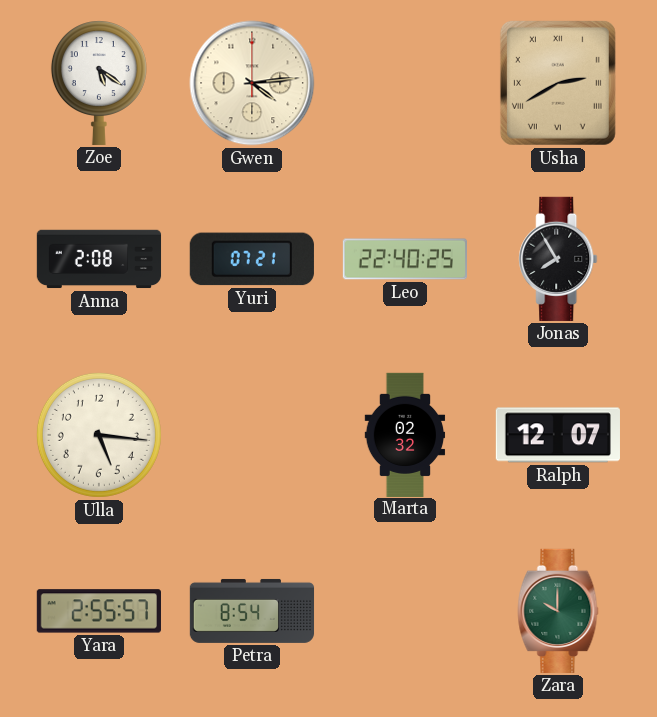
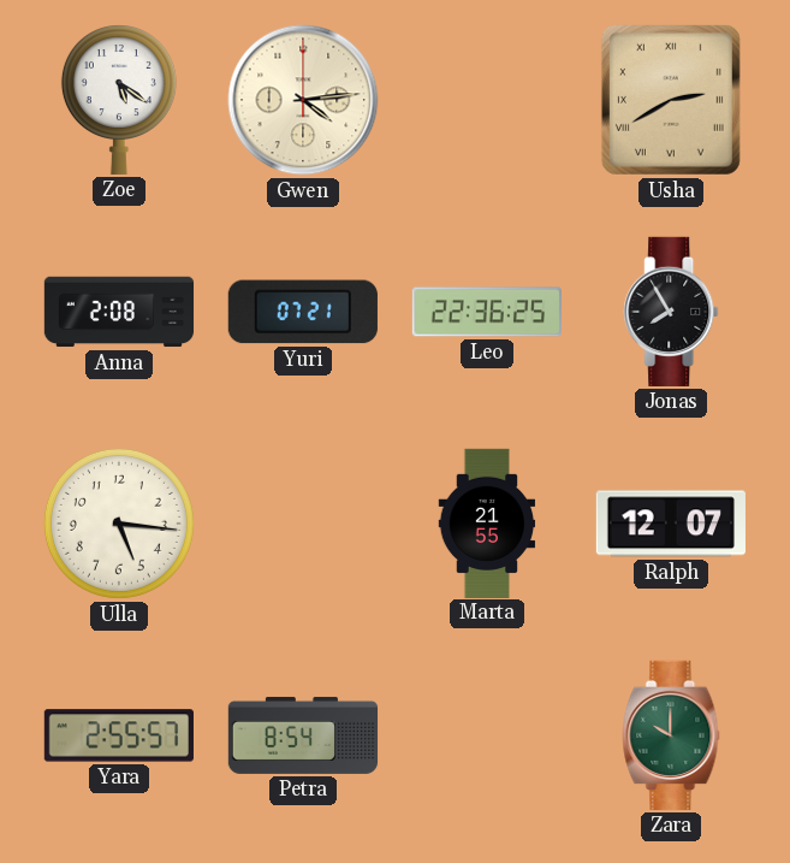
Leo: 22:40 -> 22:36 (486, 312)
Marta: 02:32 -> 21:55 (487, 522)
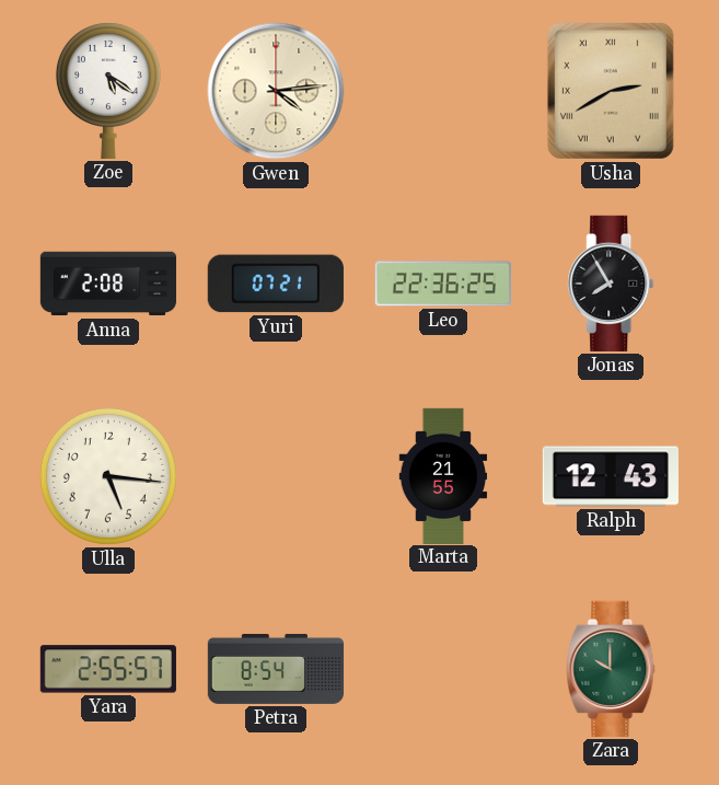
Ralph: 12:07 -> 12:43 (611, 476)
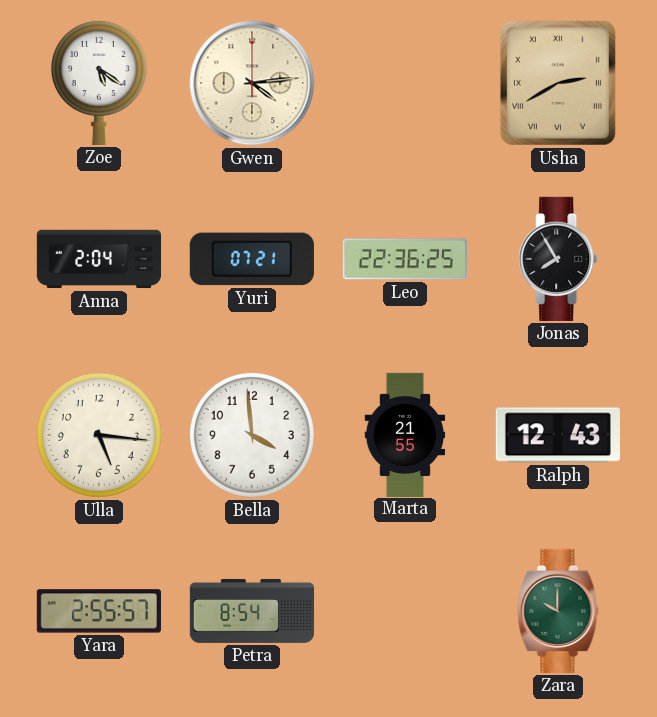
Anna: 2:08 -> 2:04 (99, 259)
Bella: none -> 3:59 (252, 435)
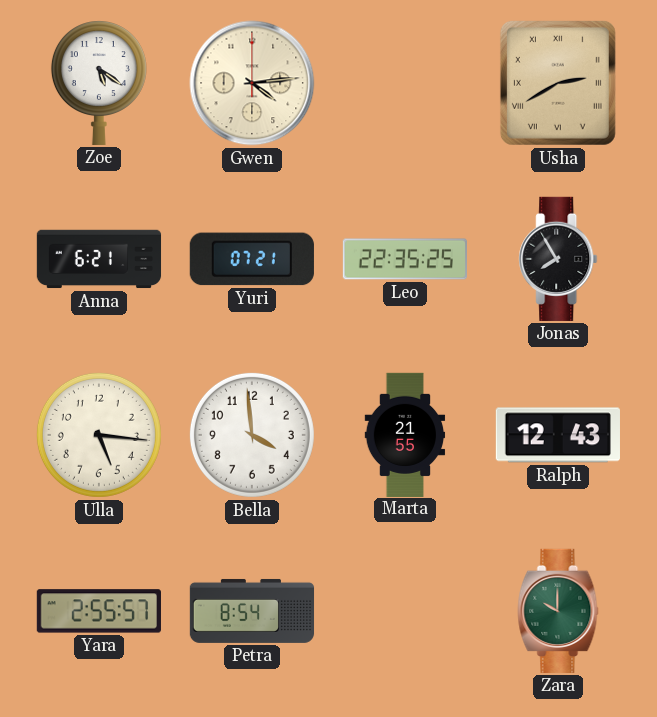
Anna: 2:04 -> 6:21 (99, 259)
Leo: 22:36 -> 22:35 (404, 259)
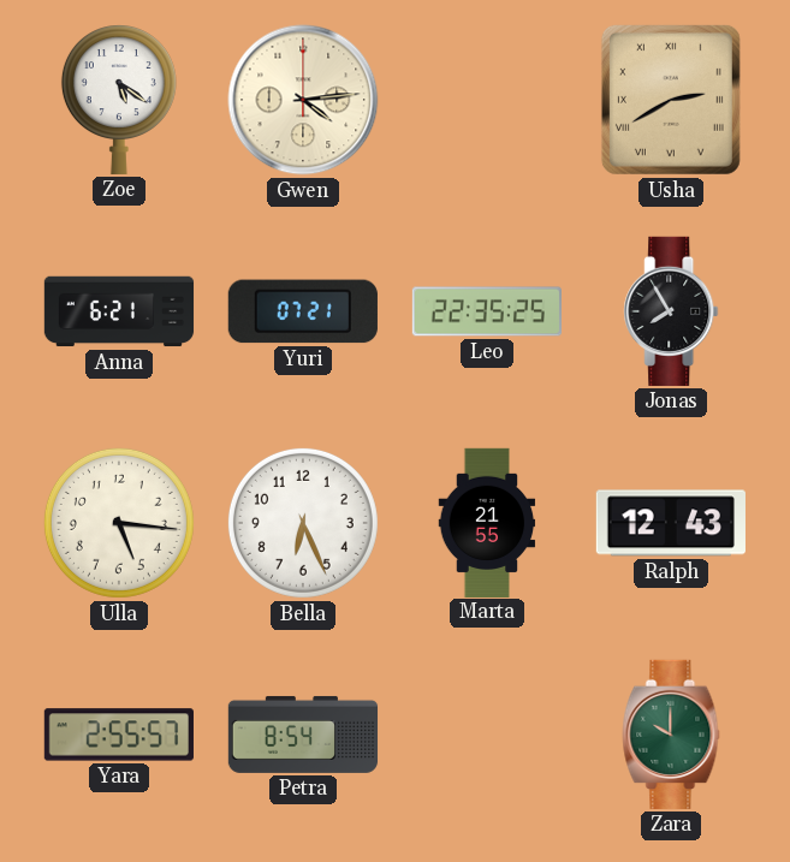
Bella: 3:59 -> 6:26 (303, 523)
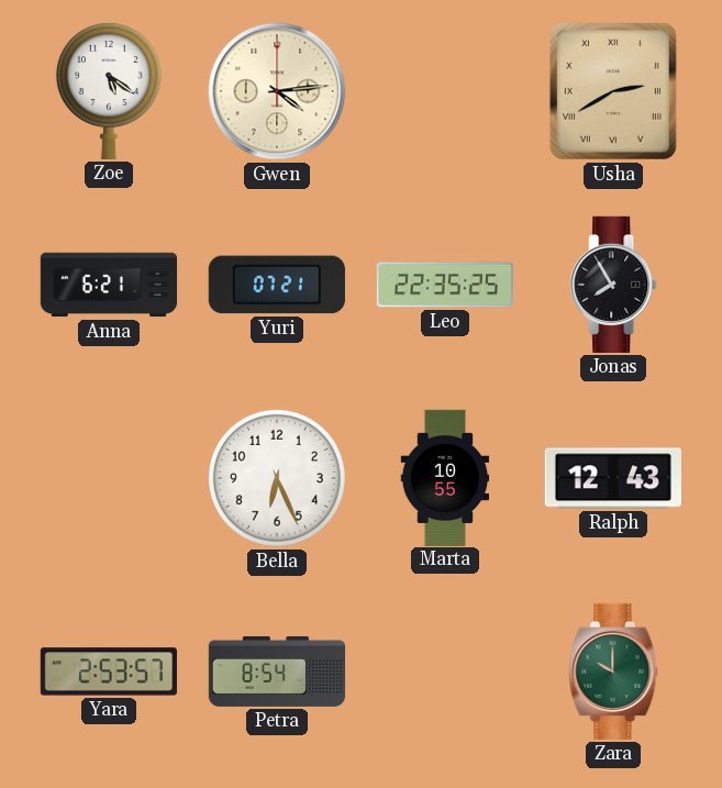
Ulla: 5:16 -> none (119, 523)
Marta: 21:55 -> 10:55 (445, 477)
Yara: 2:55 -> 2:53 (109, 672)
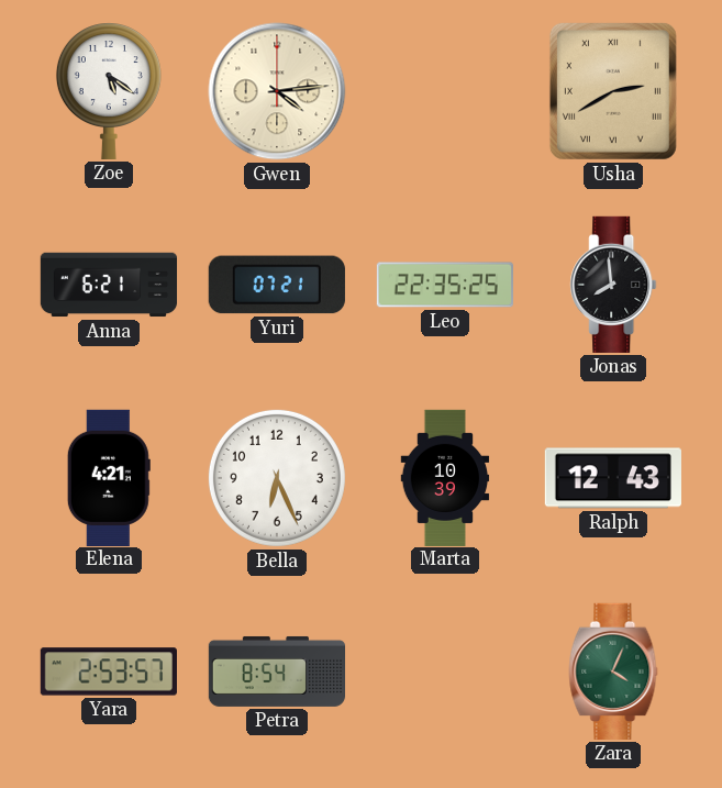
Jonas: 7:55 -> 7:59 (613, 285)
Elena: none -> 4:21 (109, 477)
Marta: 10:55 -> 10:39 (445, 477)
Zara: 10:00 -> 4:04 (613, 672)
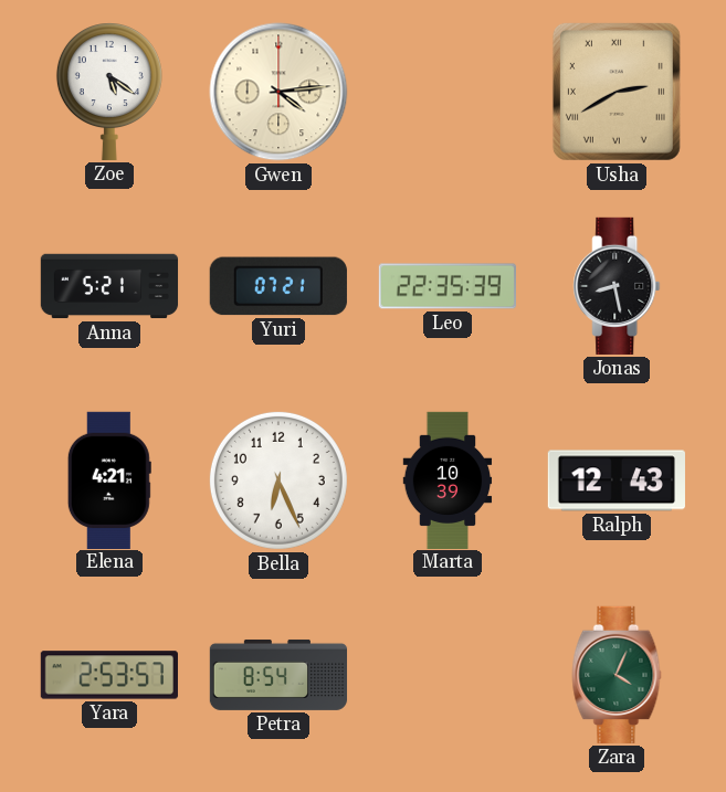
Anna: 6:21 -> 5:21 (109, 286)
Leo: 22:35:25 -> 22:35:39 (446, 286)
Jonas: 7:59 -> 8:28 (617, 286)
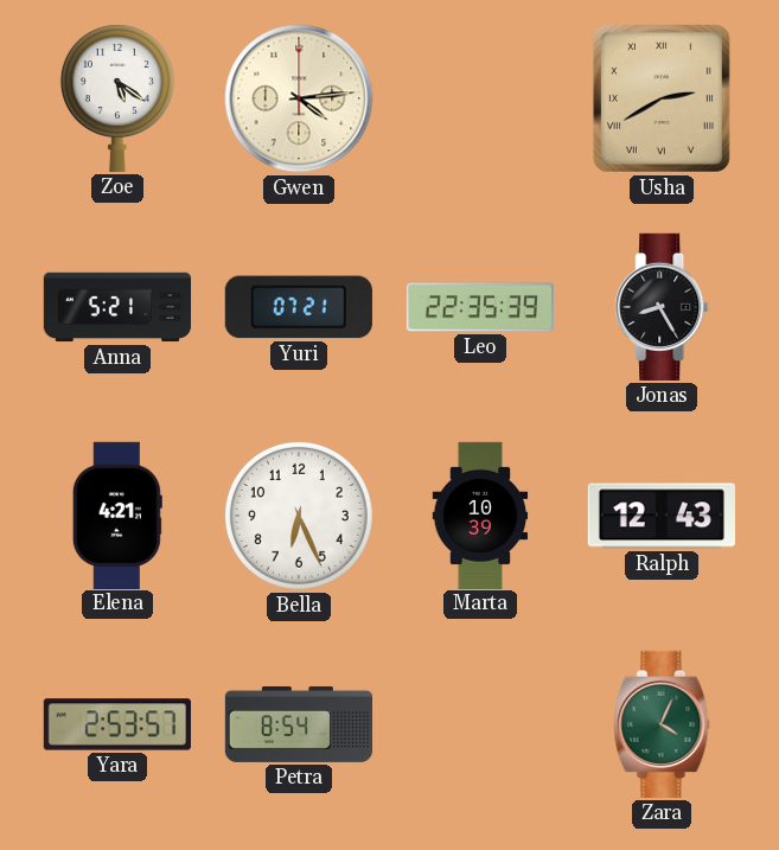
Jonas: 8:28 -> 8:25 (662, 307)
